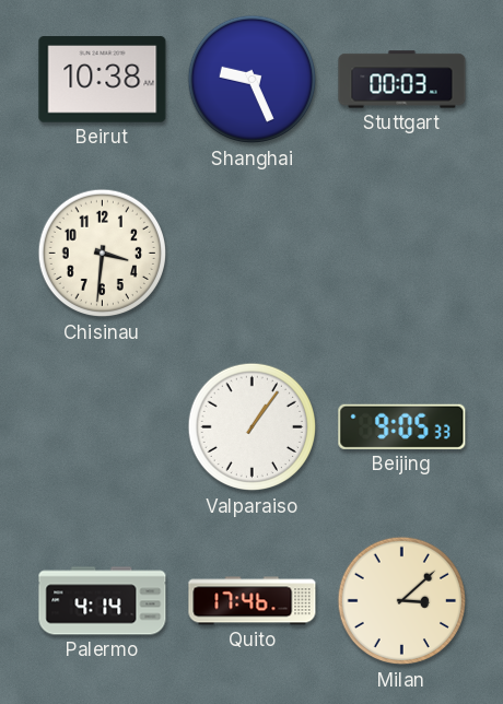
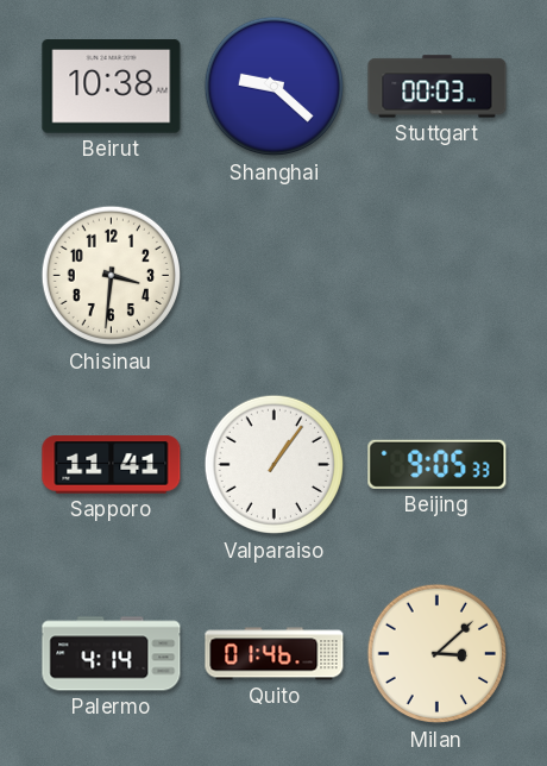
Shanghai: 9:26 -> 9:22 (275, 87)
Sapporo: none -> 11:41 (112, 465)
Quito: 17:46 -> 01:46 (275, 654)
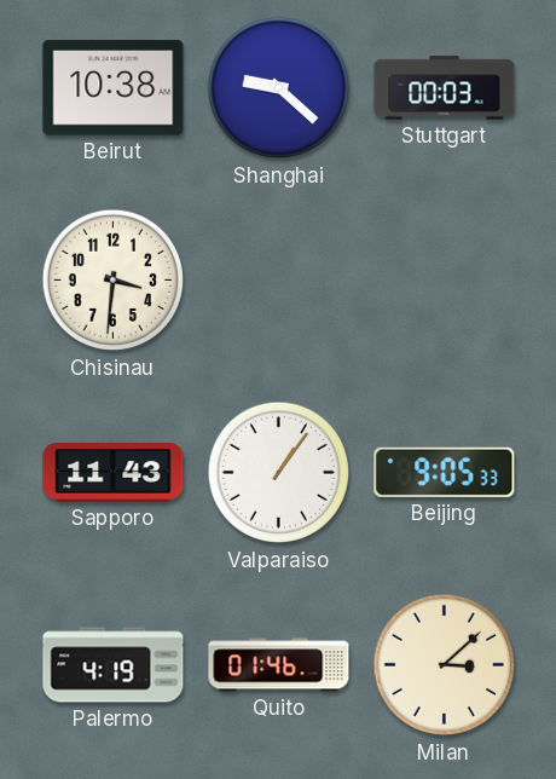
Sapporo: 11:41 -> 11:43 (114, 473)
Palermo: 4:14 -> 4:19 (114, 665)
